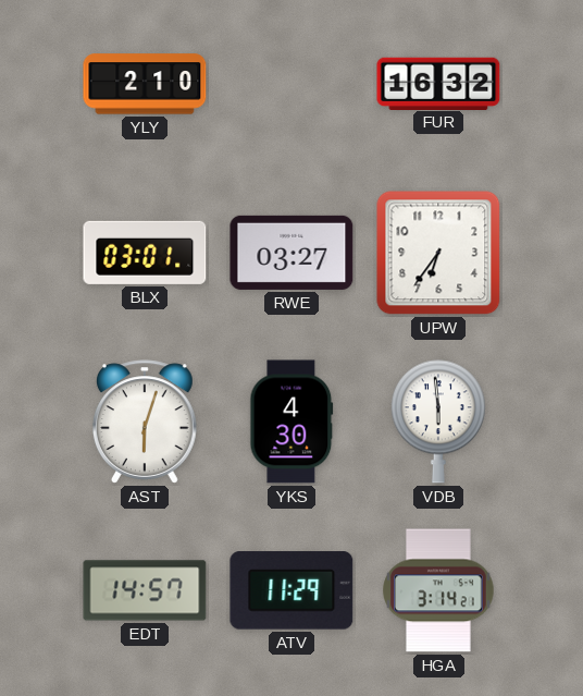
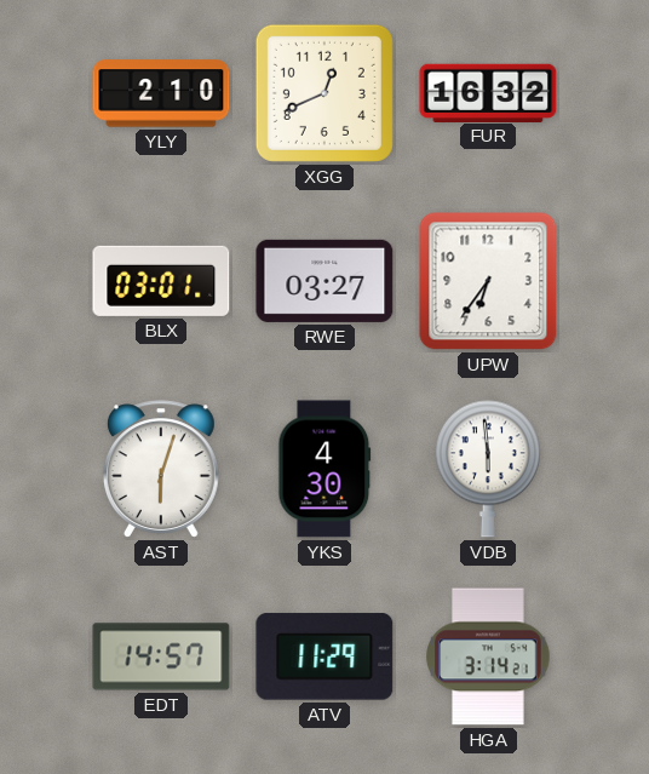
XGG: none -> 12:41 (324, 93)
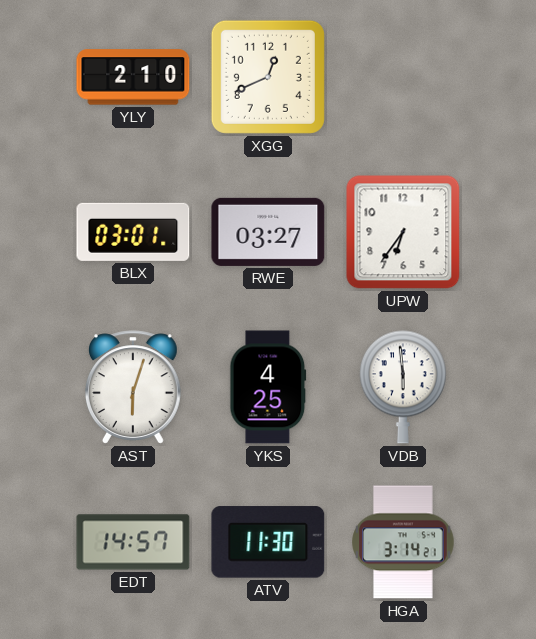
FUR: 16:32 -> none (488, 92)
YKS: 4:30 -> 4:25 (268, 387)
ATV: 11:29 -> 11:30 (268, 542)
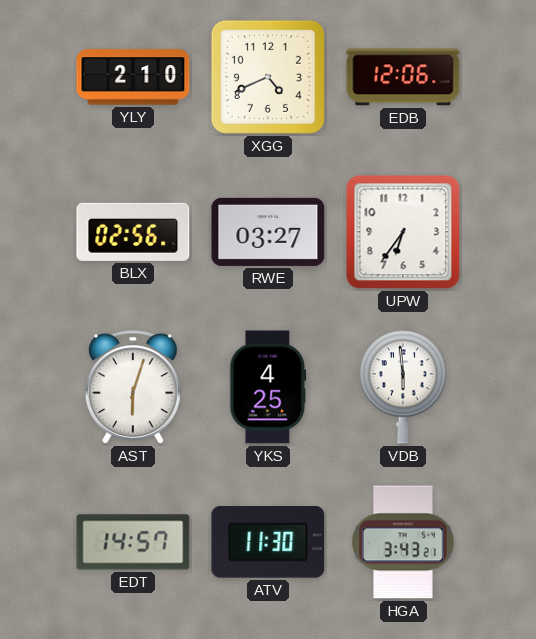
XGG: 12:41 -> 4:41 (268, 77)
EDB: none -> 12:06 (403, 77)
BLX: 03:01 -> 02:56 (133, 232)
HGA: 3:14 -> 3:43 (403, 542)
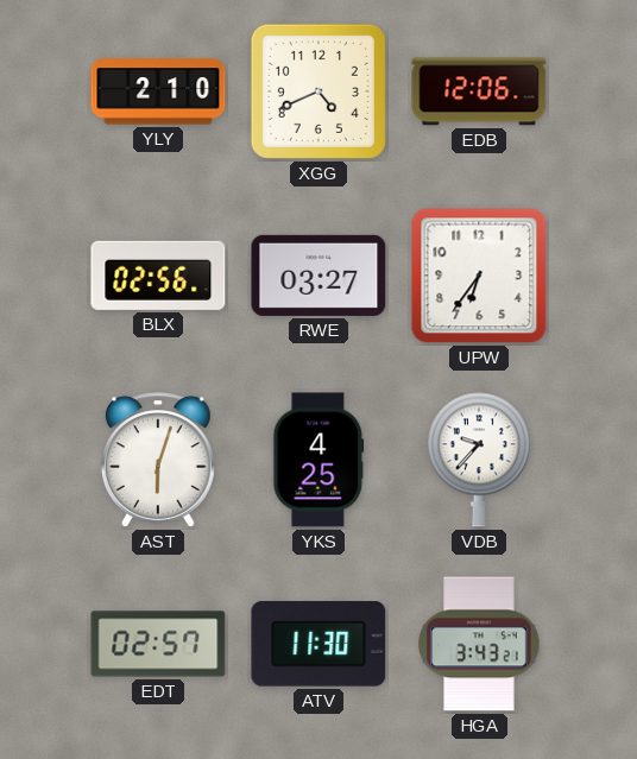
VDB: 5:59 -> 9:37 (479, 460)
EDT: 14:57 -> 02:57 (158, 644)
